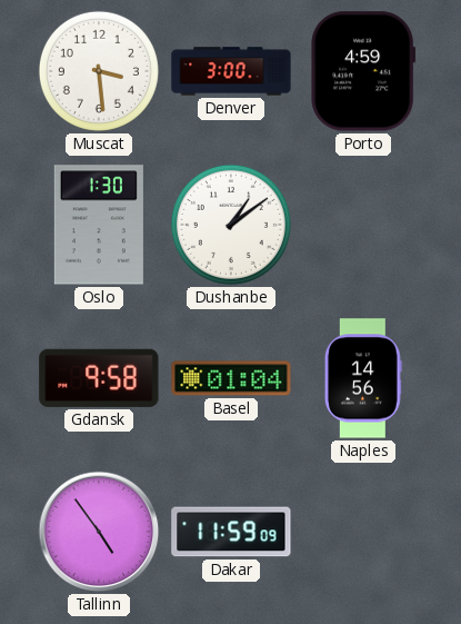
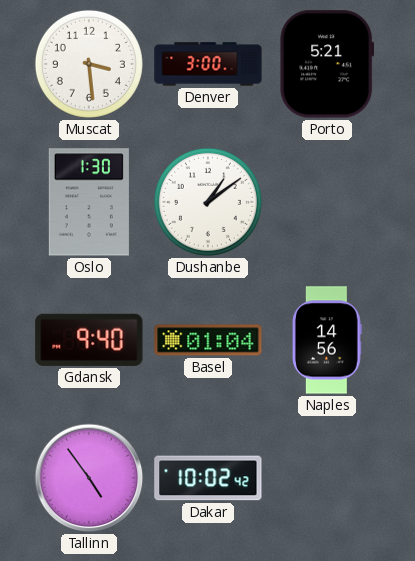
Porto: 4:59 -> 5:21 (327, 64)
Gdansk: 9:58 -> 9:40 (89, 340)
Dakar: 11:59 -> 10:02 (208, 478)
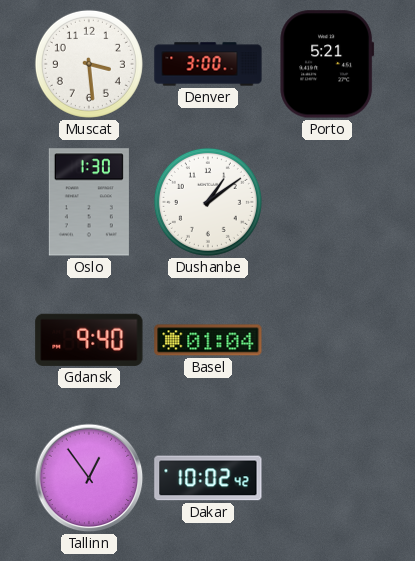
Naples: 14:56 -> none (327, 340)
Tallinn: 4:54 -> 12:54 (89, 478)
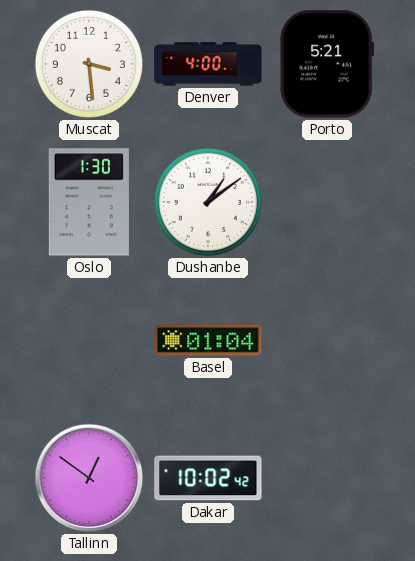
Denver: 3:00 -> 4:00 (208, 64)
Gdansk: 9:40 -> none (89, 340)
Tallinn: 12:54 -> 12:51 (89, 478)
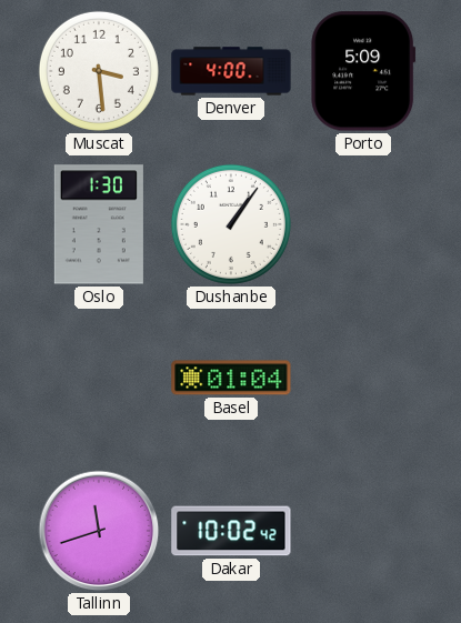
Porto: 5:21 -> 5:09 (363, 71)
Dushanbe: 1:09 -> 1:06 (231, 224)
Tallinn: 12:51 -> 11:42 (99, 531)
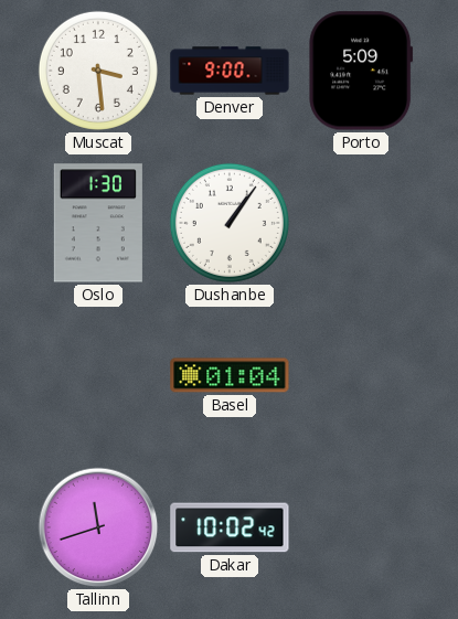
Denver: 4:00 -> 9:00 (230, 71)
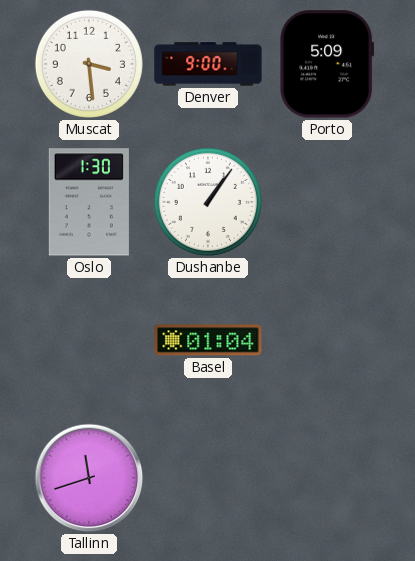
Dakar: 10:02 -> none (230, 527)
